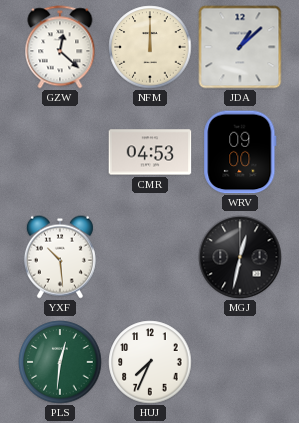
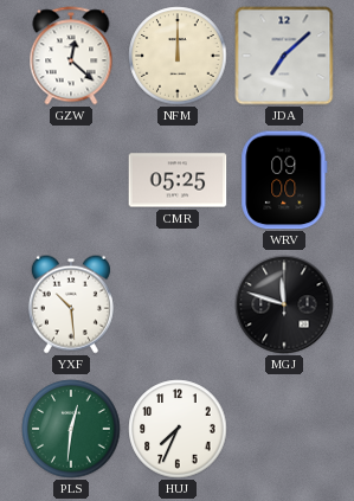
JDA: 1:08 -> 7:08 (284, 56)
CMR: 04:53 -> 05:25 (178, 180)
MGJ: 12:32 -> 11:48 (284, 304)
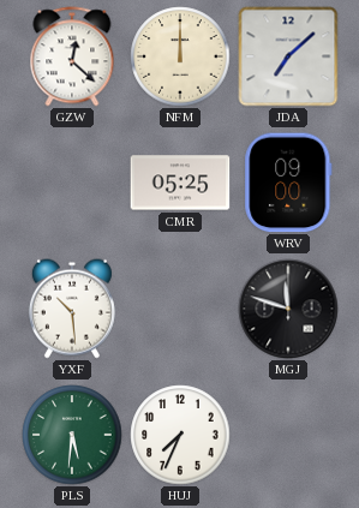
PLS: 12:31 -> 5:31 (72, 435)
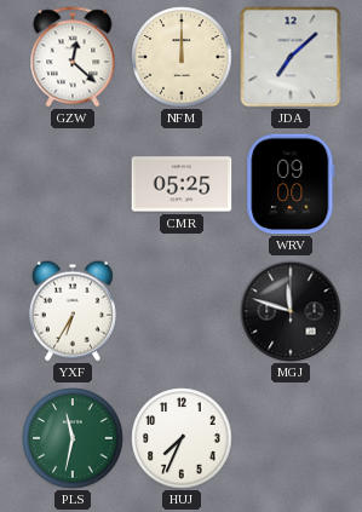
YXF: 10:29 -> 6:35 (73, 311)
PLS: 5:31 -> 11:32 (73, 438)
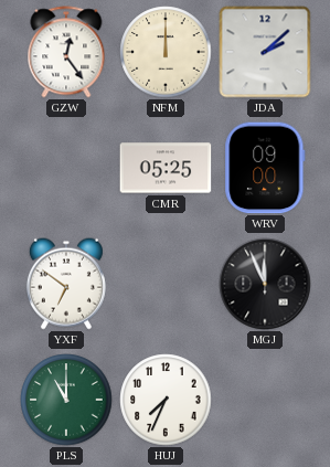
GZW: 12:22 -> 12:24 (66, 52)
JDA: 7:08 -> 2:08 (265, 52)
YXF: 6:35 -> 6:51 (66, 284)
MGJ: 11:48 -> 11:56 (265, 284)
PLS: 11:32 -> 11:00 (66, 400)
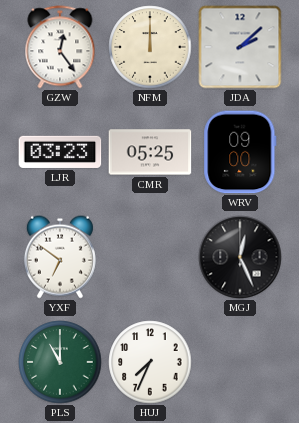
LJR: none -> 03:23 (60, 152)
MGJ: 11:56 -> 12:26 (240, 257)
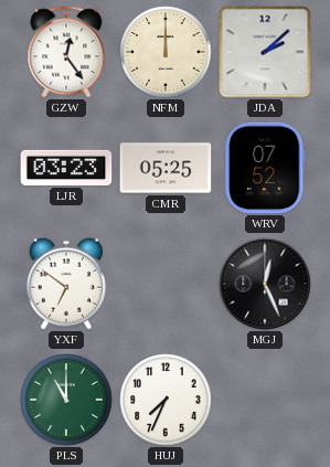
WRV: 09:00 -> 07:52 (265, 168)
